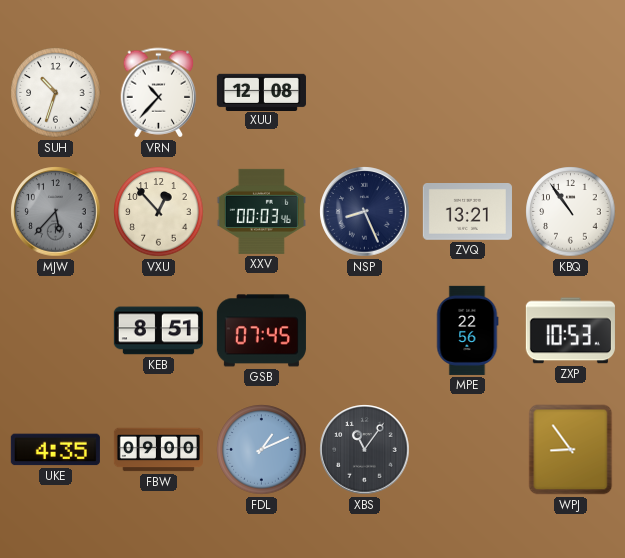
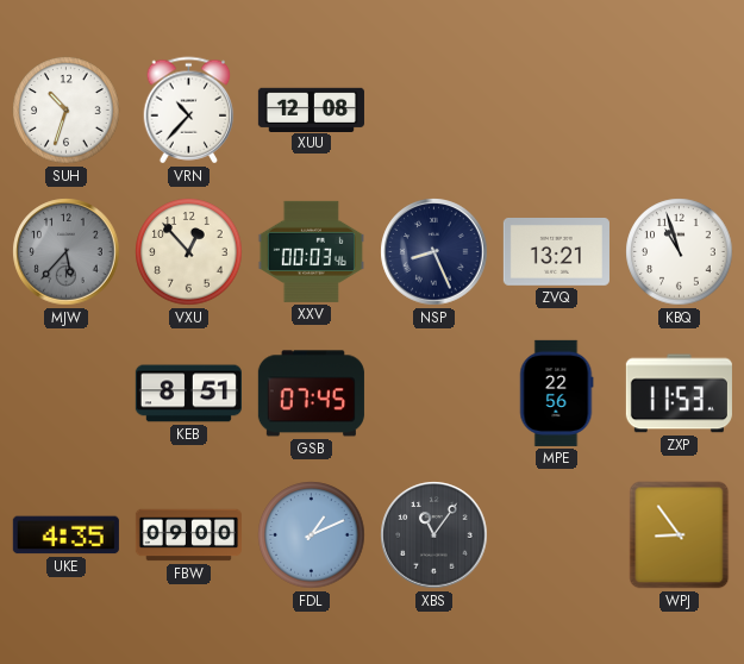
KBQ: 10:54 -> 10:57 (680, 252)
ZXP: 10:53 -> 11:53 (679, 394)
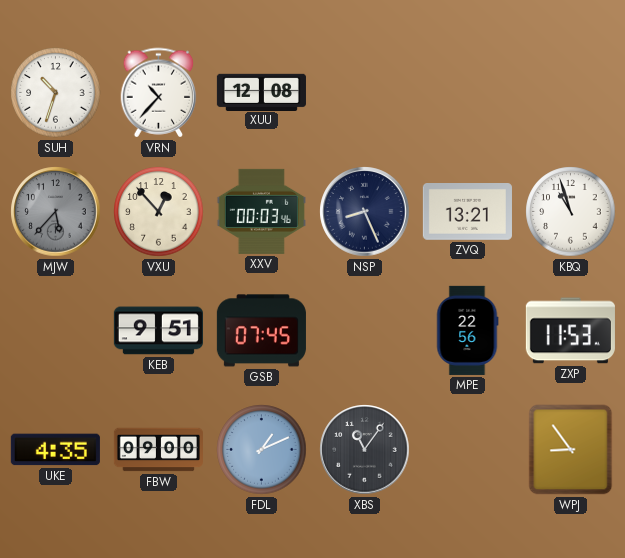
KEB: 8:51 -> 9:51 (158, 331)
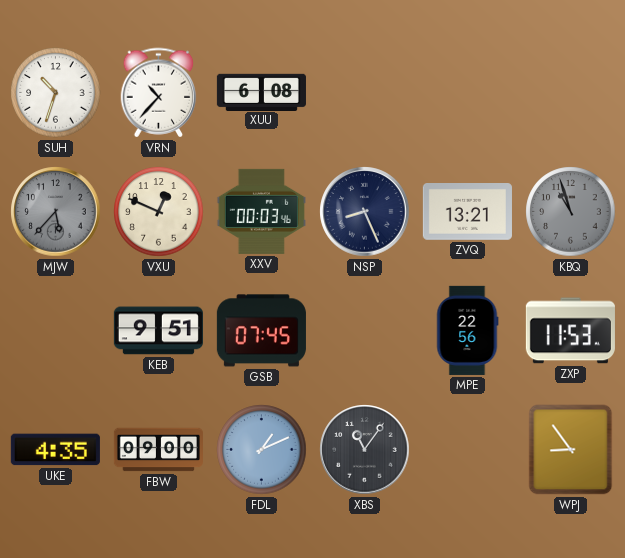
XUU: 12:08 -> 6:08 (261, 92)
VXU: 12:53 -> 12:49 (159, 212)
KBQ dial: white -> grey (571, 212)
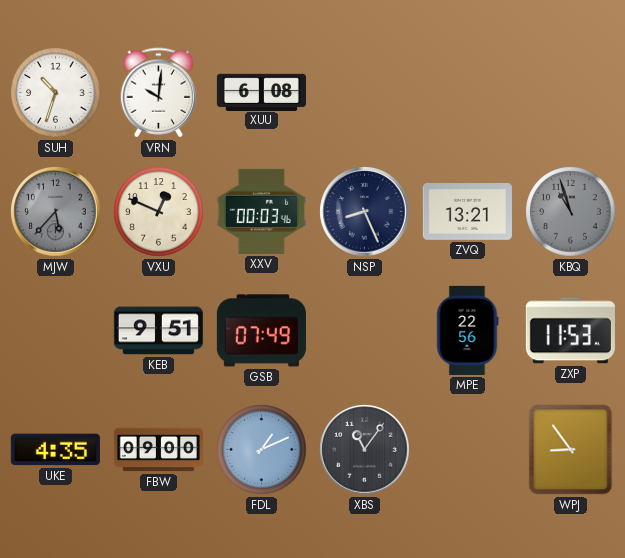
VRN: 10:37 -> 10:01 (159, 93)
GSB: 07:45 -> 07:49 (261, 331)
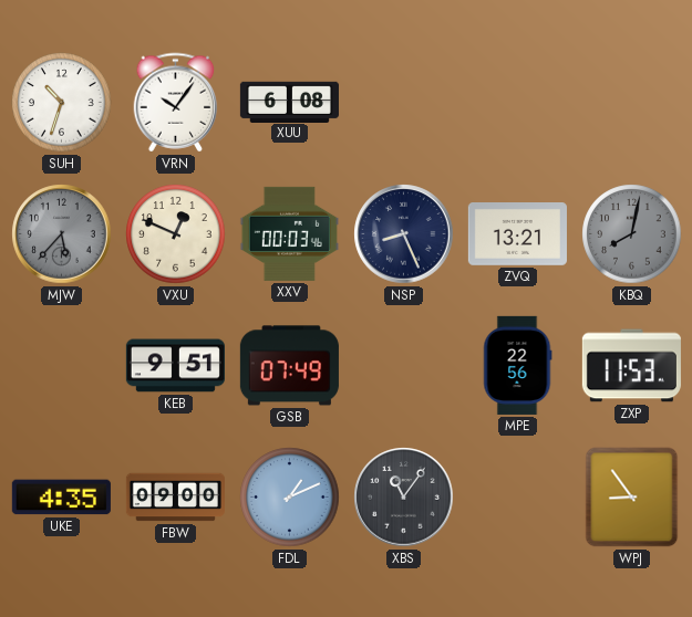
VRN: 10:01 -> 10:06 (176, 103)
KBQ: 10:57 -> 8:02 (632, 234)
